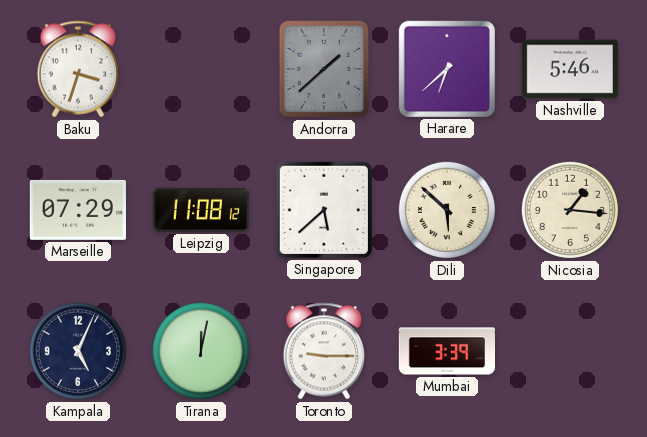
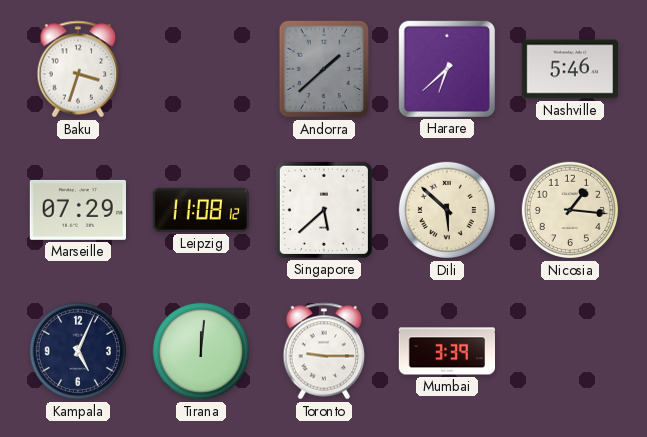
Tirana: 12:02 -> 12:01 (201, 351)
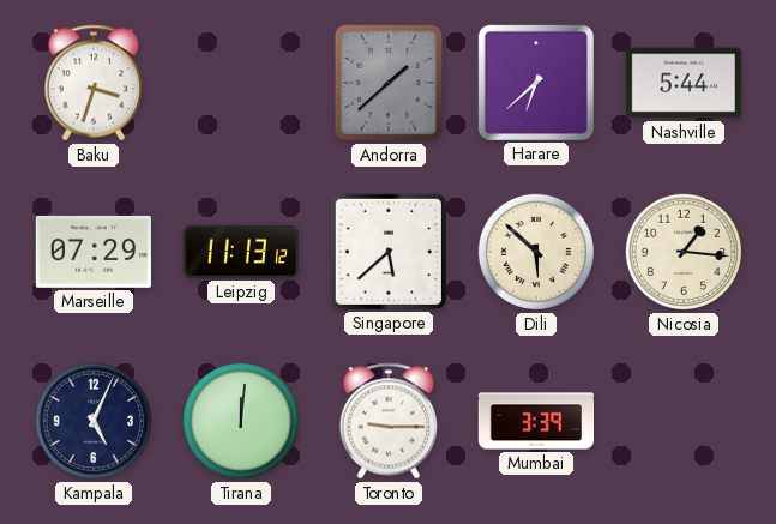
Nashville: 5:46 -> 5:44 (684, 83)
Leipzig: 11:08 -> 11:13 (240, 252)
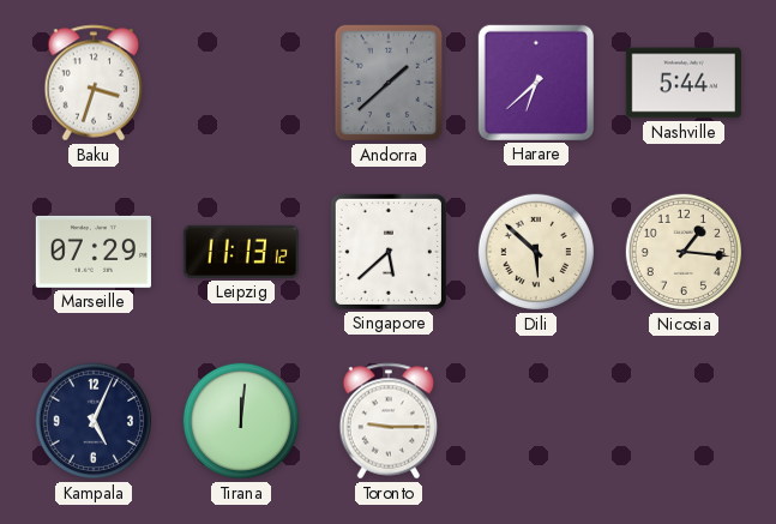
Mumbai: 3:39 -> none (535, 421)
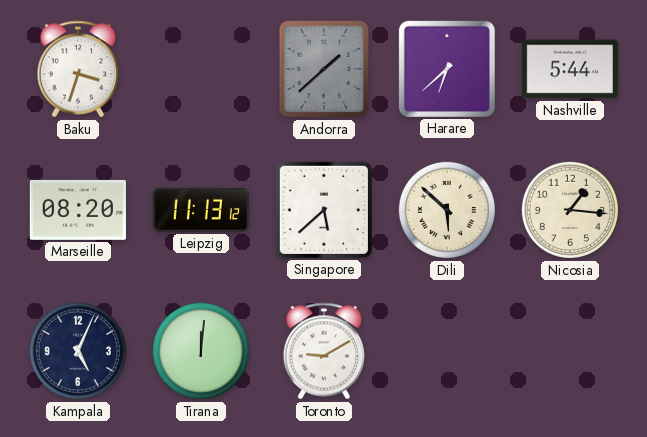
Marseille: 07:29 -> 08:20 (78, 210)
Toronto: 9:15 -> 9:10 (324, 351)
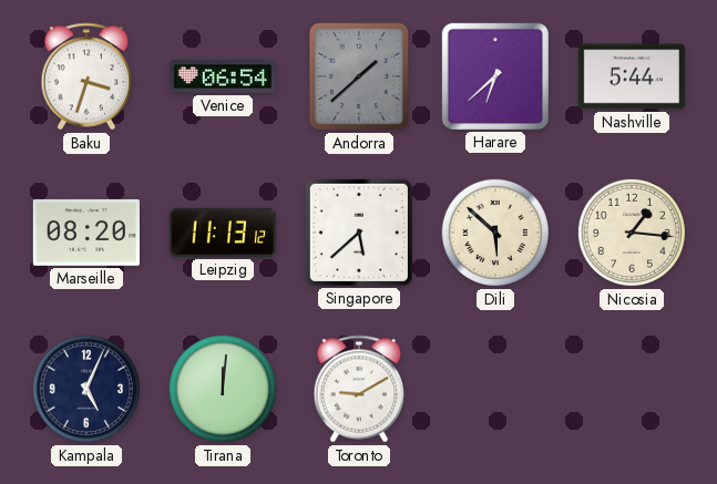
Venice: none -> 06:54 (223, 76)
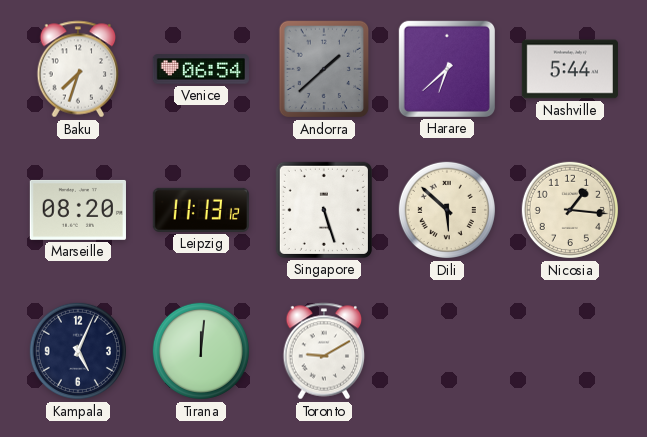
Baku: 3:33 -> 7:33 (78, 69)
Singapore: 5:38 -> 5:27 (324, 210)
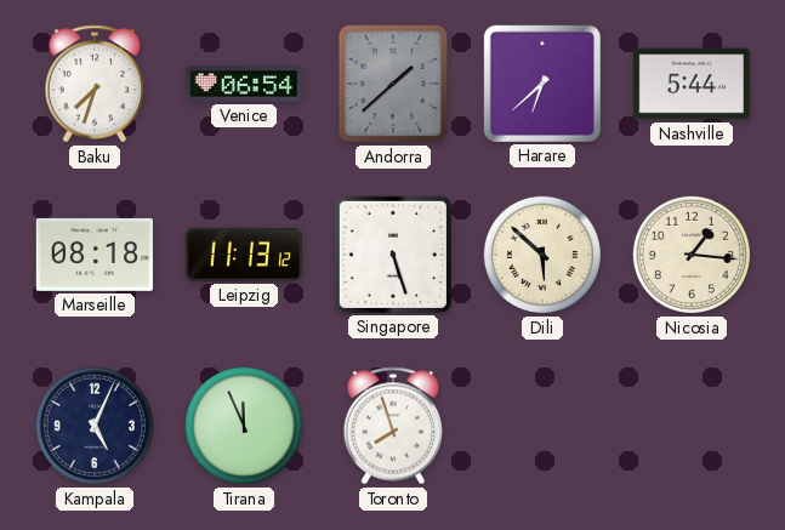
Marseille: 08:20 -> 08:18 (95, 255)
Tirana: 12:01 -> 11:56 (244, 426)
Toronto: 9:10 -> 7:57 (393, 426)
